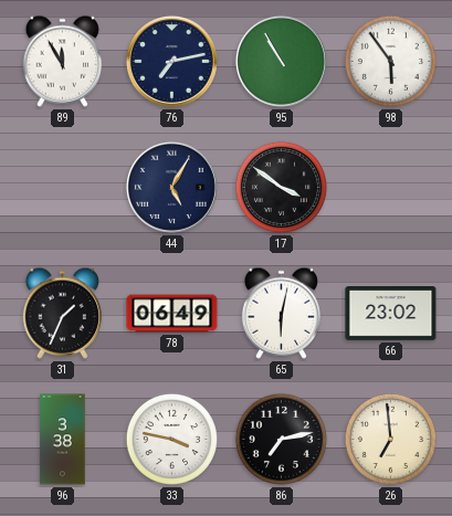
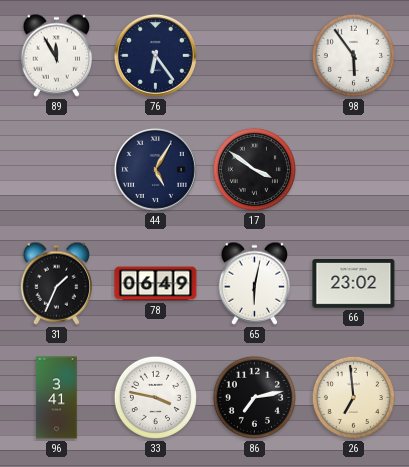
76: 7:13 -> 6:24 (155, 55)
95: 10:55 -> none (281, 61)
96: 3:38 -> 3:41 (57, 398)
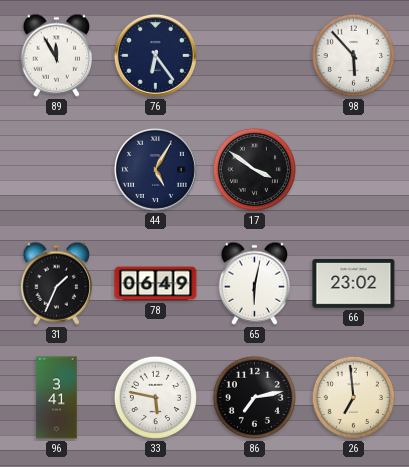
98: 5:54 -> 5:53 (353, 55)
33: 3:47 -> 5:47 (155, 397)
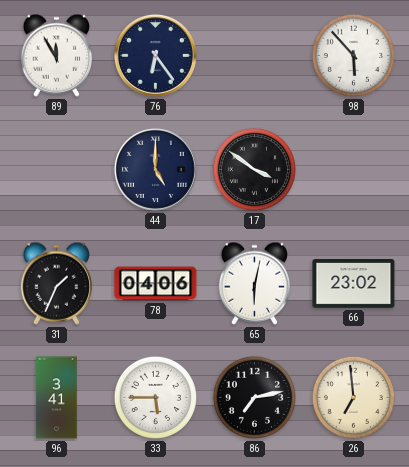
44: 5:05 -> 5:00 (155, 169)
78: 06:49 -> 04:06 (156, 284)
33: 5:47 -> 5:45 (155, 397)
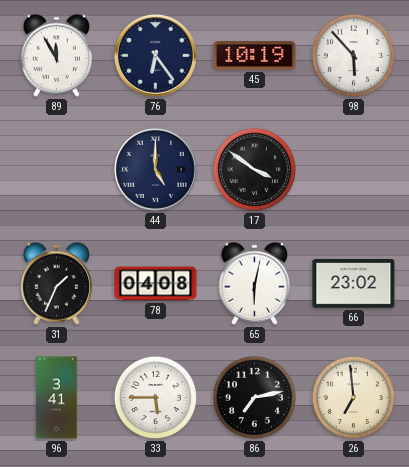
45: none -> 10:19 (255, 56)
78: 04:06 -> 04:08 (156, 284)
